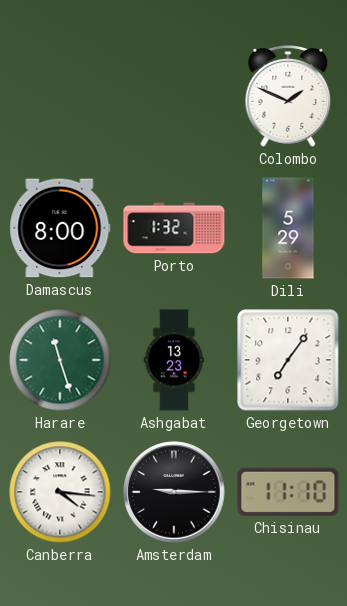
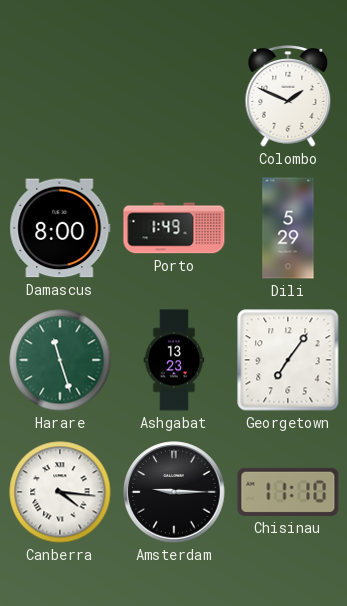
Porto: 1:32 -> 1:49 (174, 228)
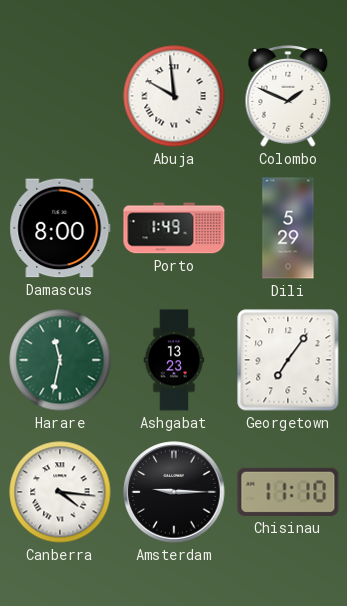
Abuja: none -> 9:59 (174, 96)
Harare: 11:27 -> 11:32 (60, 360)
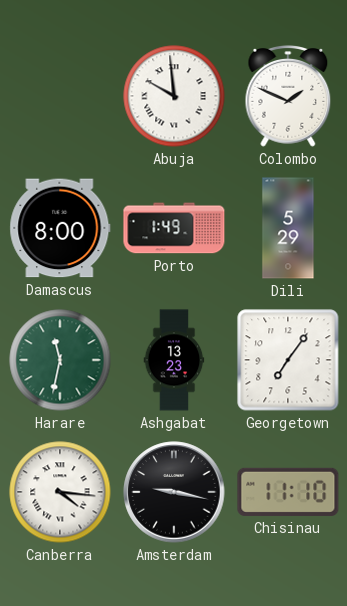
Amsterdam: 9:15 -> 9:17 (174, 492)
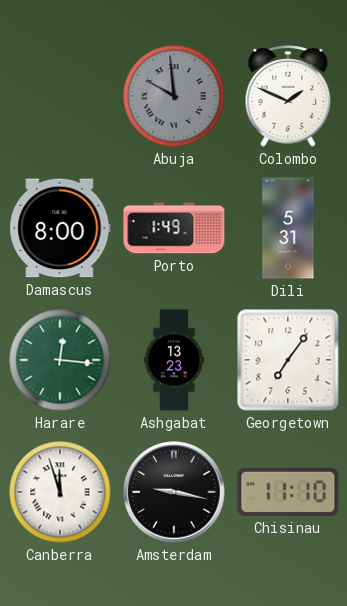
Abuja dial: white -> grey (174, 96)
Dili: 5:29 -> 5:31 (288, 228)
Harare: 11:32 -> 12:16 (60, 360)
Canberra: 4:16 -> 11:57 (60, 492)
